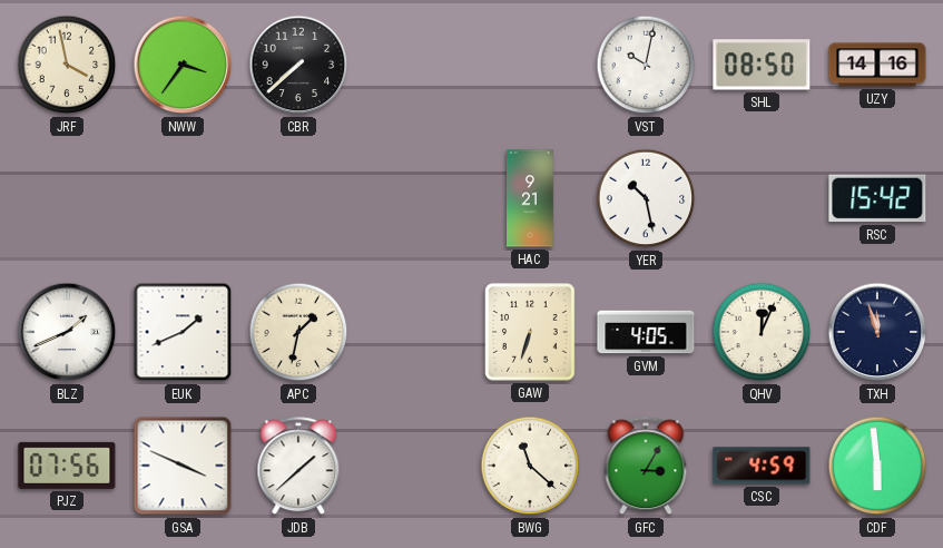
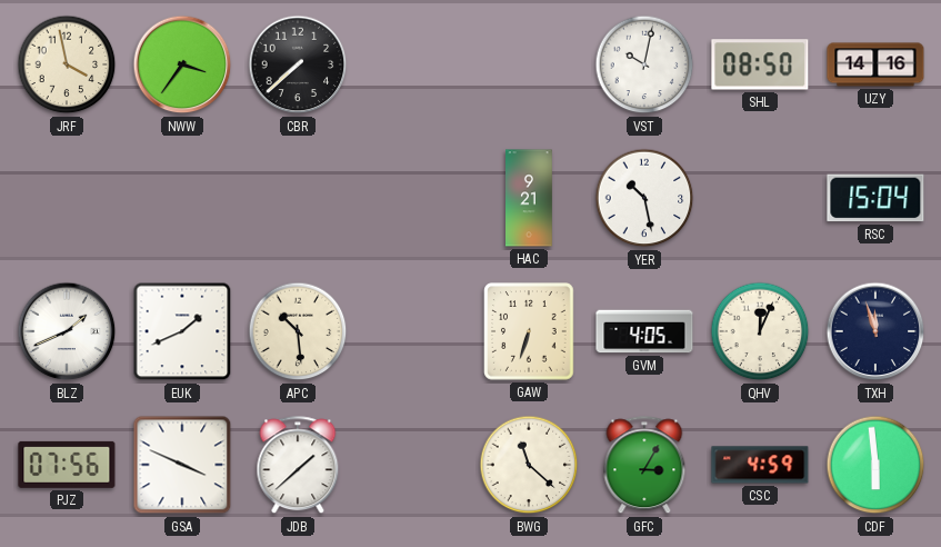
RSC: 15:42 -> 15:04 (875, 198)
APC: 1:32 -> 10:29 (298, 331)
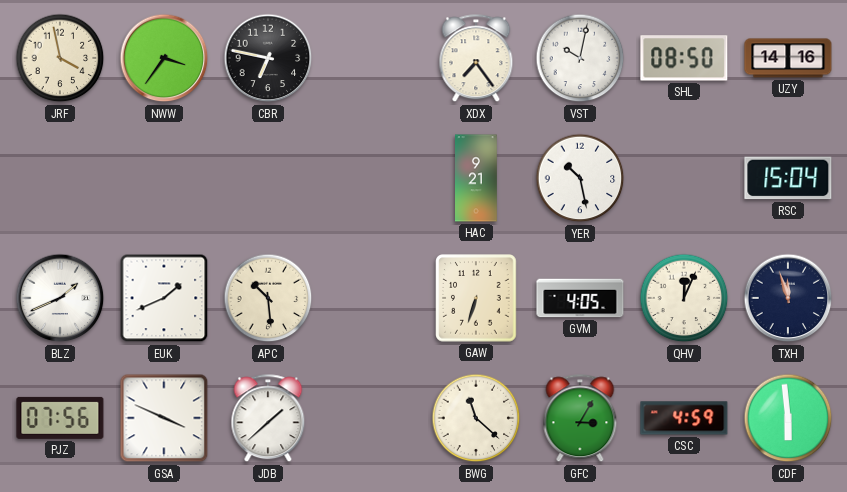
CBR: 7:38 -> 6:47 (268, 58)
XDX: none -> 7:24 (476, 59)
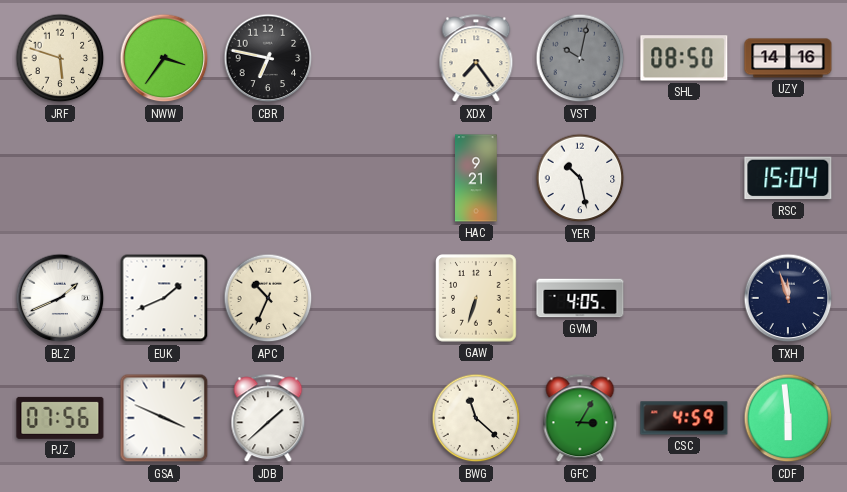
JRF: 3:58 -> 5:48 (60, 58)
VST dial: white -> grey (580, 58)
APC: 10:29 -> 10:34 (268, 298)
QHV: 12:04 -> none (684, 298)
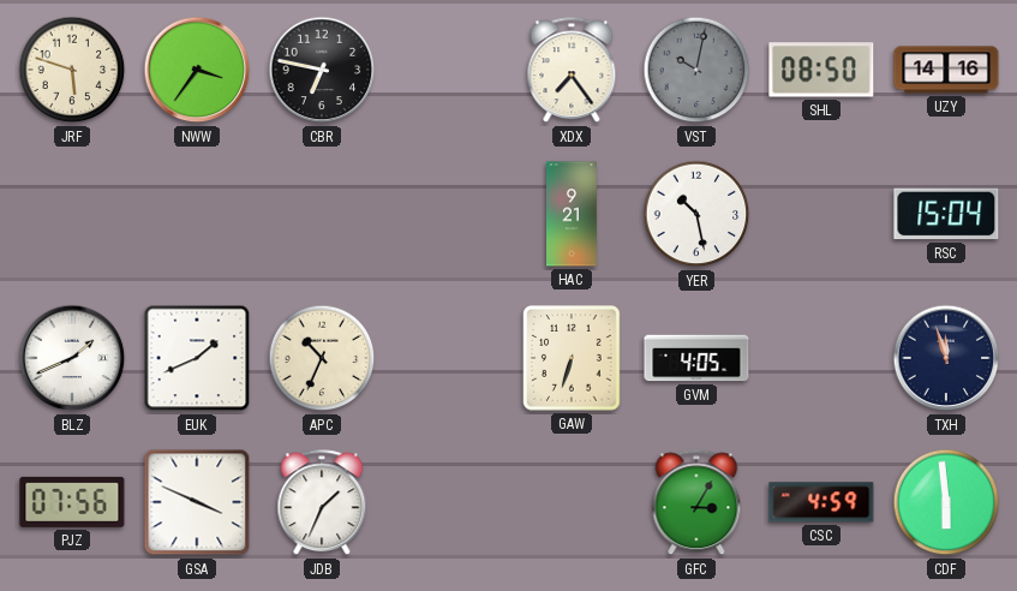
JDB: 1:38 -> 1:34 (322, 503)
BWG: 11:22 -> none (476, 418)
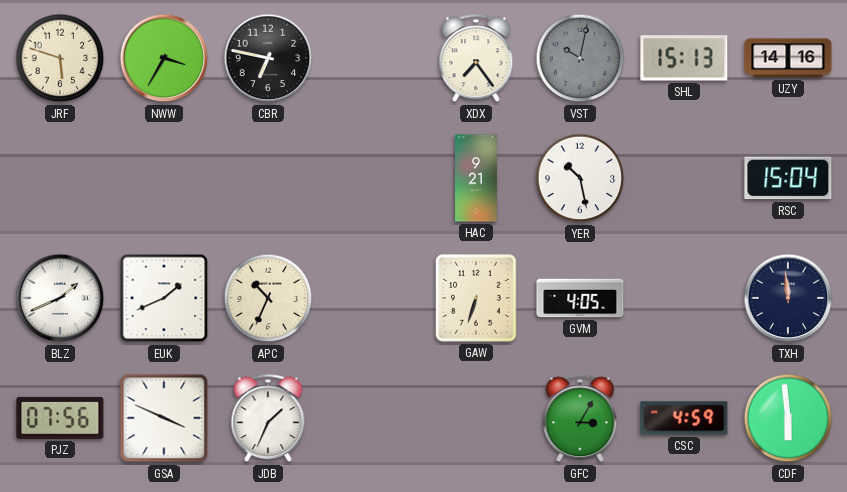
NWW: 3:36 -> 3:35 (164, 58)
SHL: 08:50 -> 15:13 (684, 58)
TXH: 11:57 -> 11:59 (788, 298)
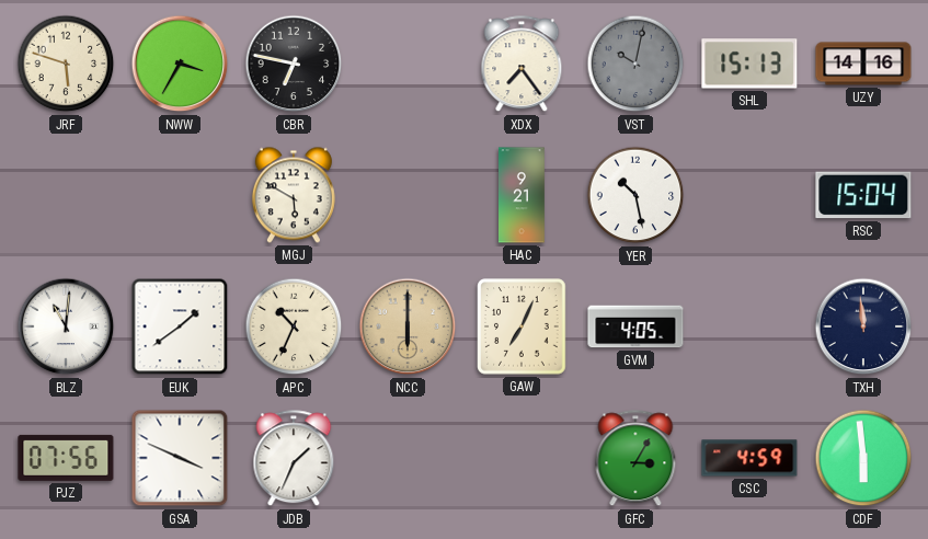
MGJ: none -> 5:50 (294, 195)
BLZ: 1:41 -> 11:01 (66, 326)
EUK: 1:41 -> 1:39 (180, 326)
NCC: none -> 6:00 (408, 326)
GAW: 6:33 -> 7:04 (522, 326)
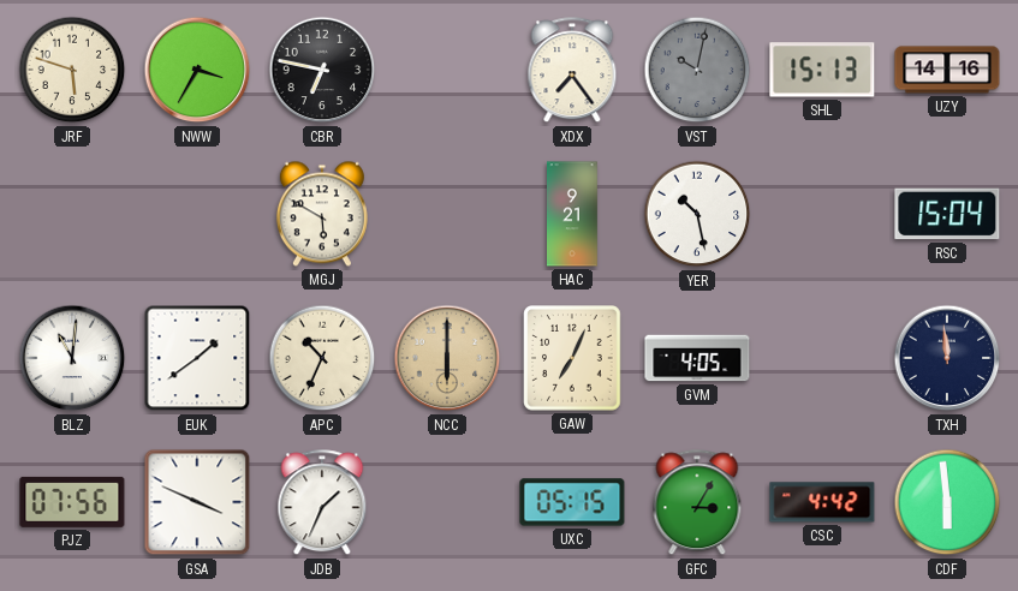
UXC: none -> 05:15 (572, 502)
CSC: 4:59 -> 4:42 (822, 502)
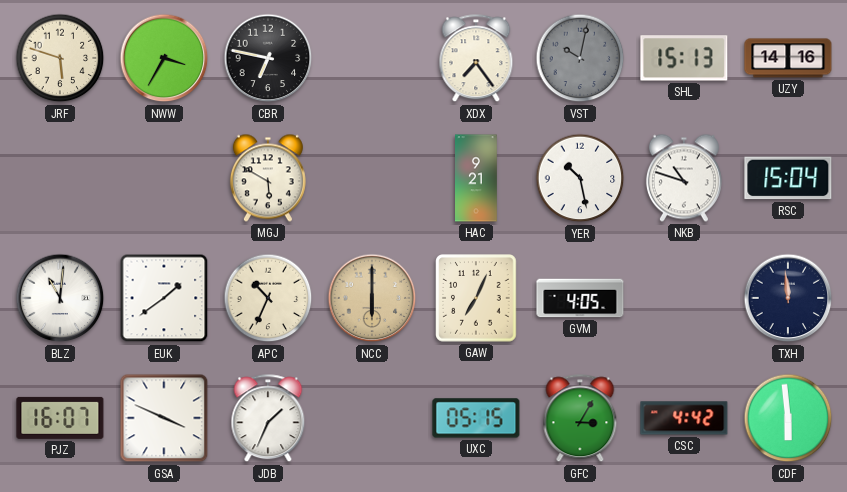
NKB: none -> 10:48 (684, 178)
PJZ: 07:56 -> 16:07 (60, 418)
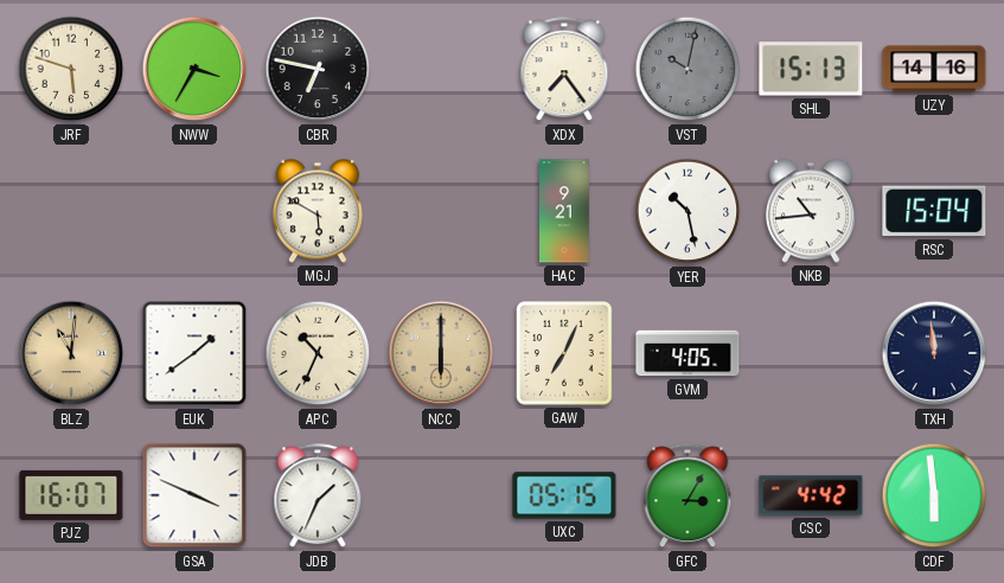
NKB: 10:48 -> 10:44 (811, 211)
BLZ dial: white -> champagne (71, 353)
